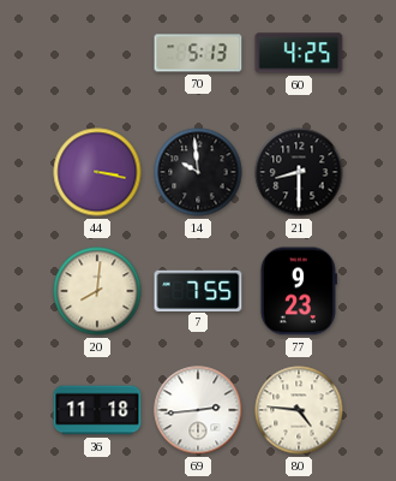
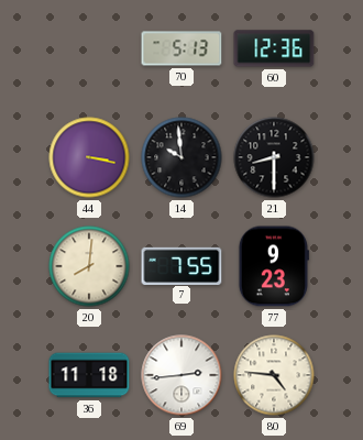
60: 4:25 -> 12:36 (274, 48)
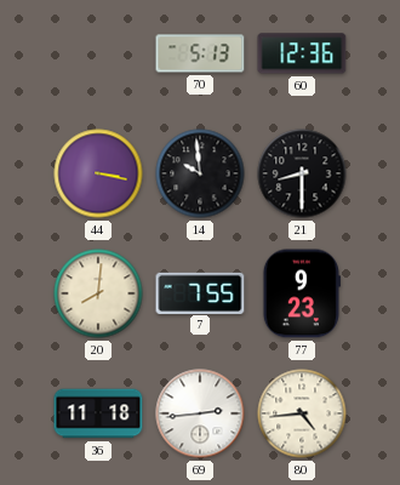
80: 4:46 -> 4:44 (302, 413)
